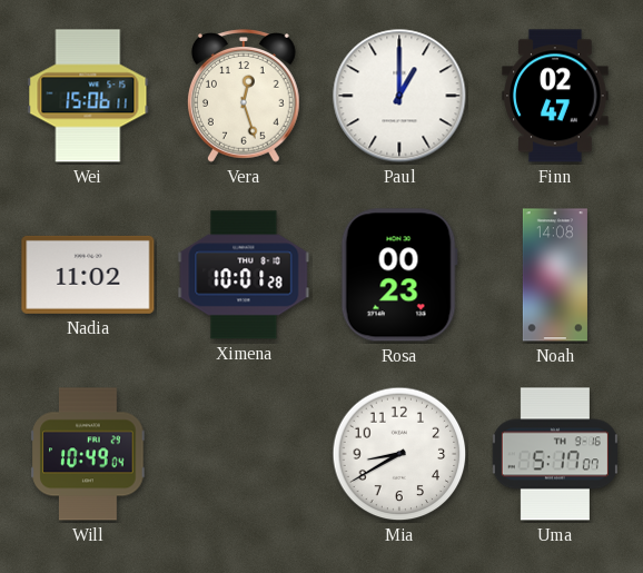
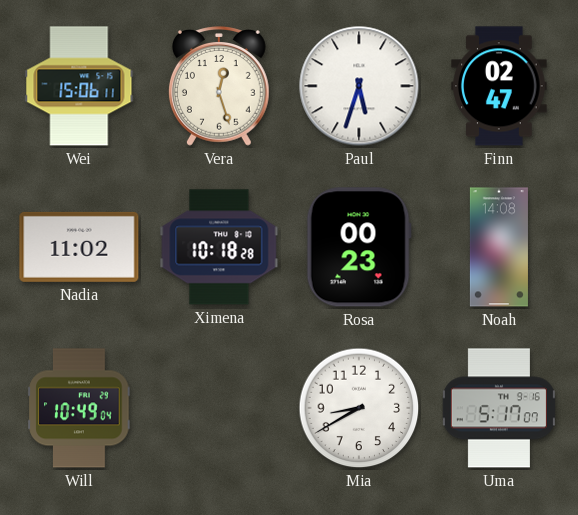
Paul: 1:00 -> 5:33 (359, 86)
Ximena: 10:01 -> 10:18 (219, 247)
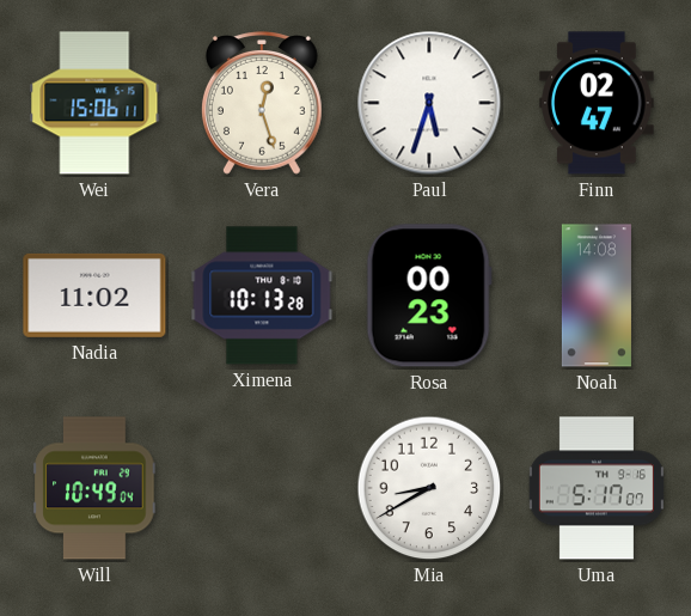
Ximena: 10:18 -> 10:13 (262, 295)
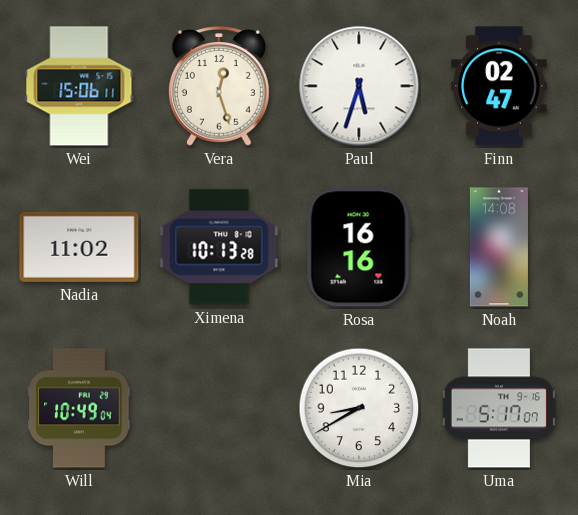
Rosa: 00:23 -> 16:16 (359, 247)
